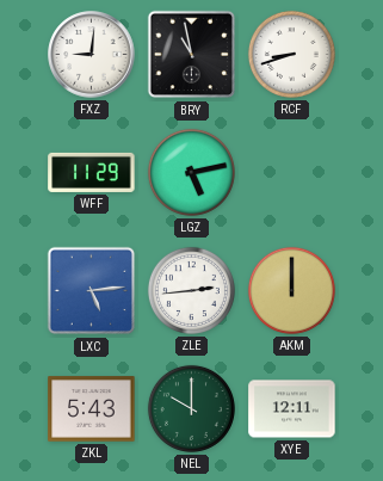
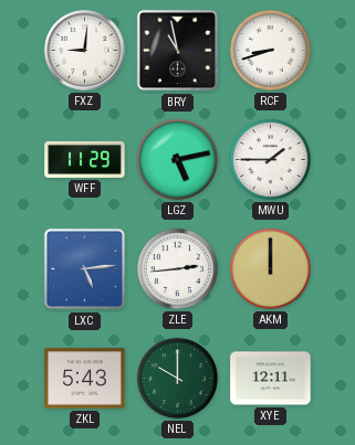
MWU: none -> 1:45 (270, 159)
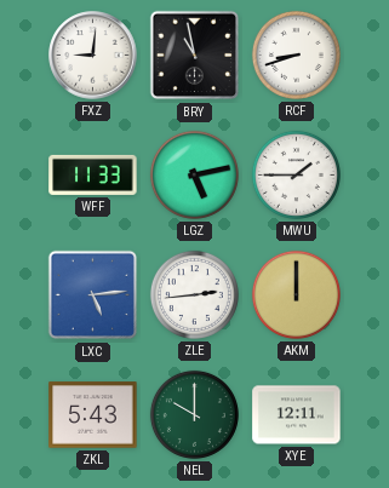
WFF: 11:29 -> 11:33 (93, 174)
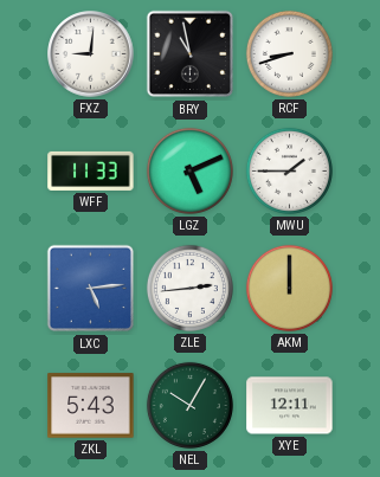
LGZ: 5:13 -> 5:11 (189, 170)
NEL: 10:00 -> 10:05 (189, 405)
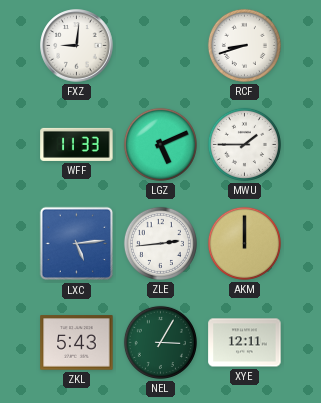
BRY: 10:58 -> none (191, 54)
NEL: 10:05 -> 3:05 (160, 342)
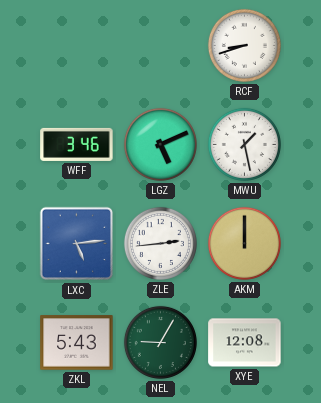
FXZ: 9:01 -> none (77, 46)
WFF: 11:33 -> 3:46 (77, 144)
MWU: 1:45 -> 1:28 (244, 144)
NEL: 3:05 -> 9:05 (160, 342)
XYE: 12:11 -> 12:08 (245, 343)
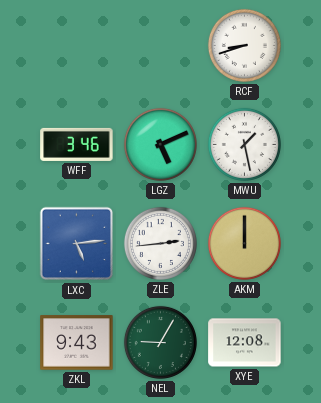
ZKL: 5:43 -> 9:43 (77, 343)
